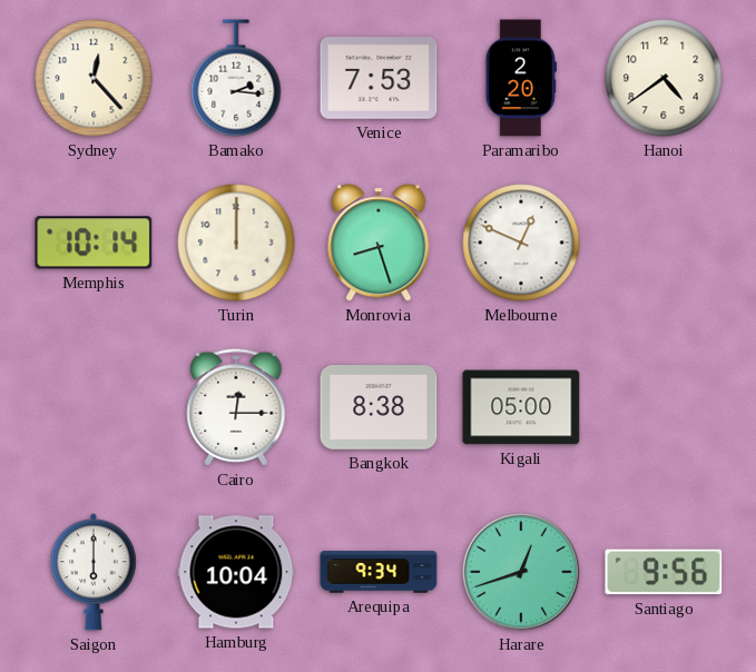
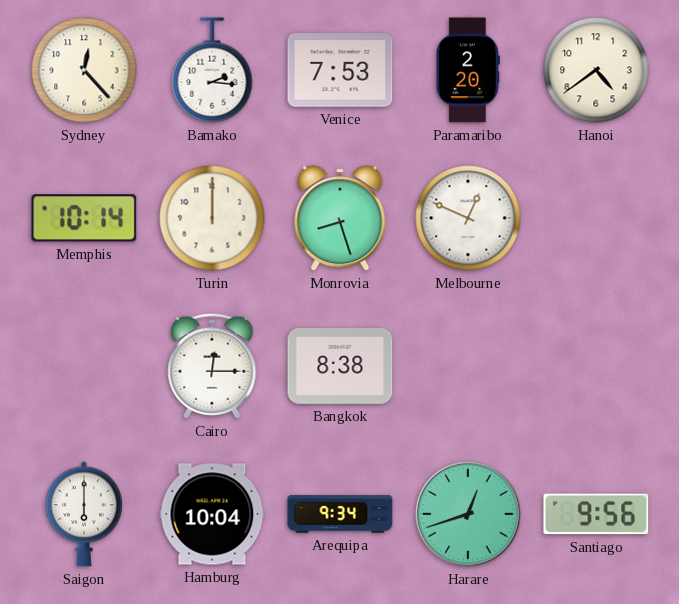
Kigali: 05:00 -> none (521, 407)
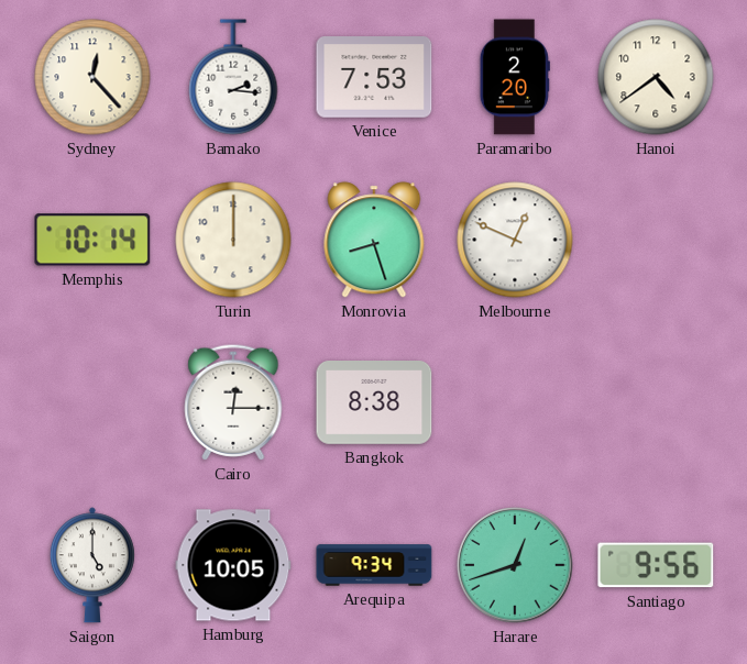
Saigon: 6:00 -> 5:00 (92, 565)
Hamburg: 10:04 -> 10:05 (233, 565)
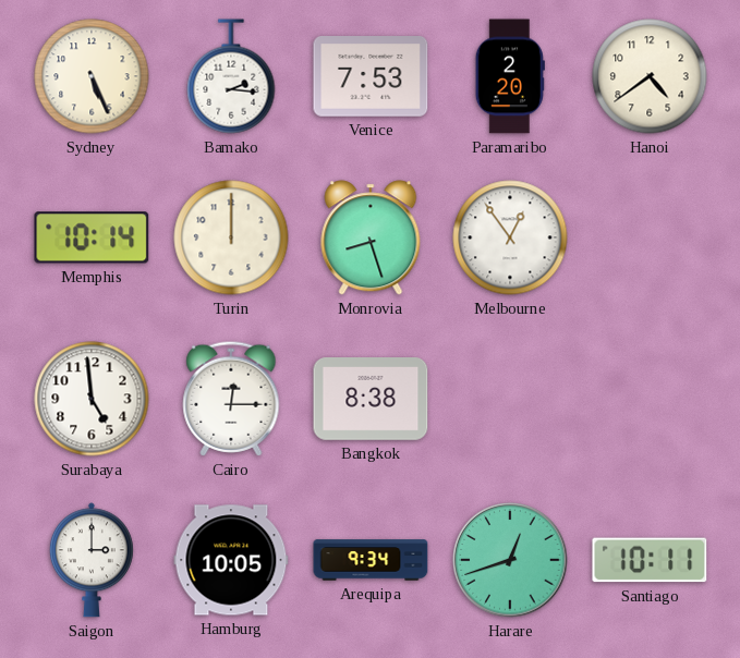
Sydney: 12:23 -> 5:26 (92, 76)
Melbourne: 12:49 -> 12:54 (510, 237)
Surabaya: none -> 4:59 (92, 399)
Saigon: 5:00 -> 3:00 (92, 560)
Santiago: 9:56 -> 10:11 (650, 560)
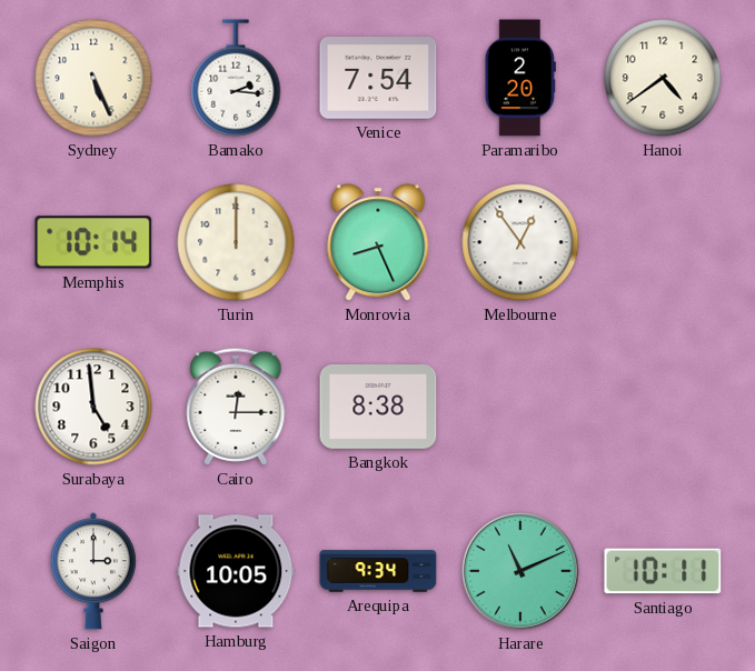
Venice: 7:53 -> 7:54 (378, 79)
Monrovia: 8:27 -> 8:26 (378, 242)
Harare: 12:42 -> 11:11 (520, 571)
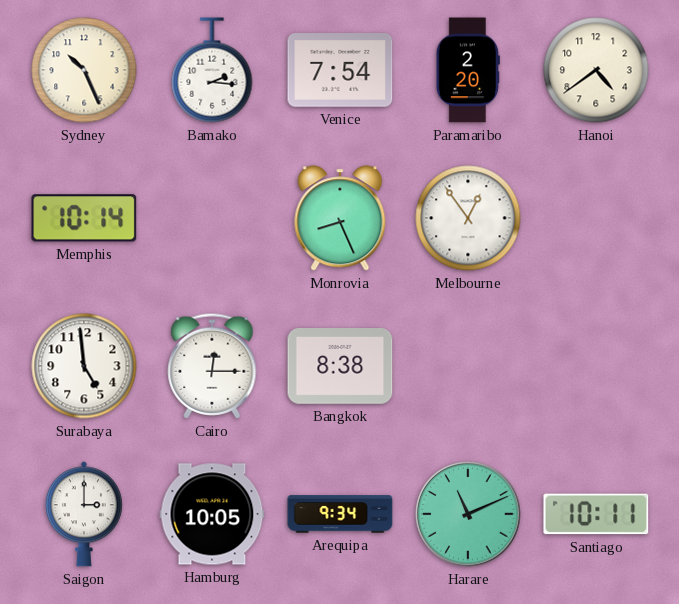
Sydney: 5:26 -> 10:26 (84, 70)
Turin: 12:00 -> none (236, 242)
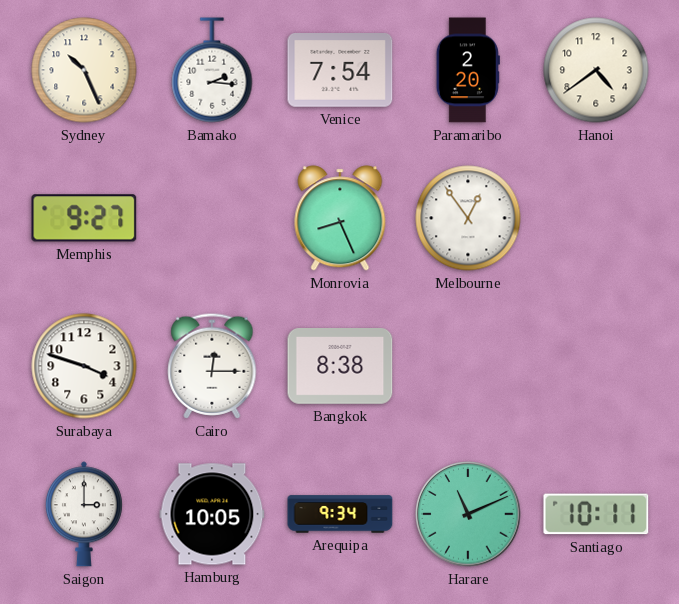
Memphis: 10:14 -> 9:27 (84, 218)
Surabaya: 4:59 -> 3:48 (84, 366)
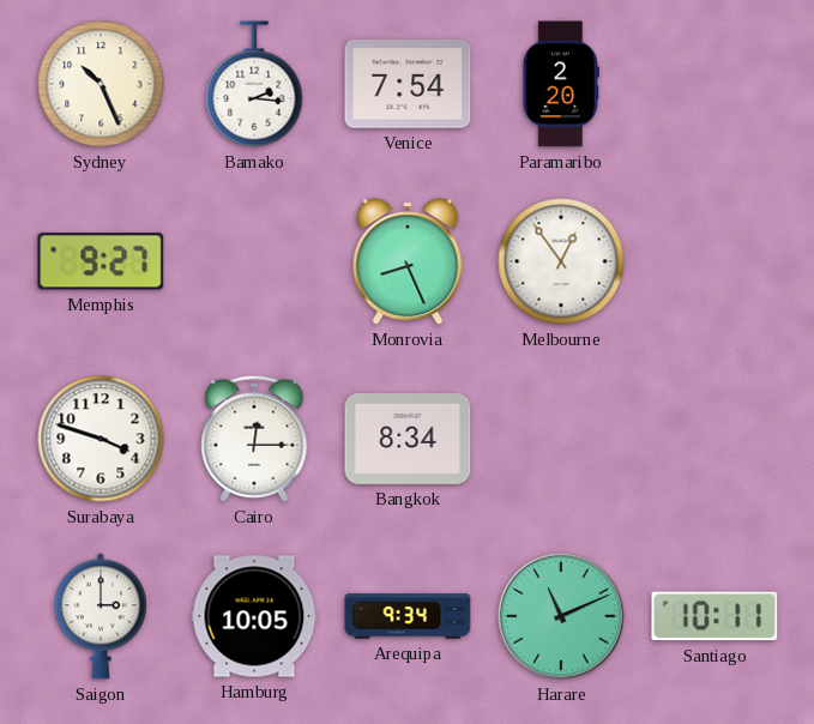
Hanoi: 4:39 -> none (596, 70)
Bangkok: 8:38 -> 8:34 (408, 440)
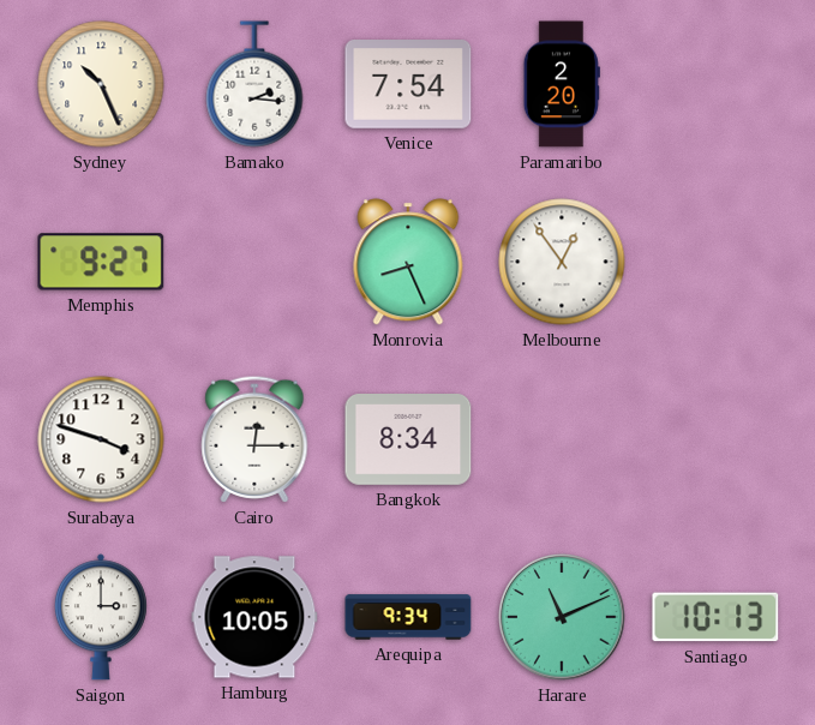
Santiago: 10:11 -> 10:13 (715, 617)
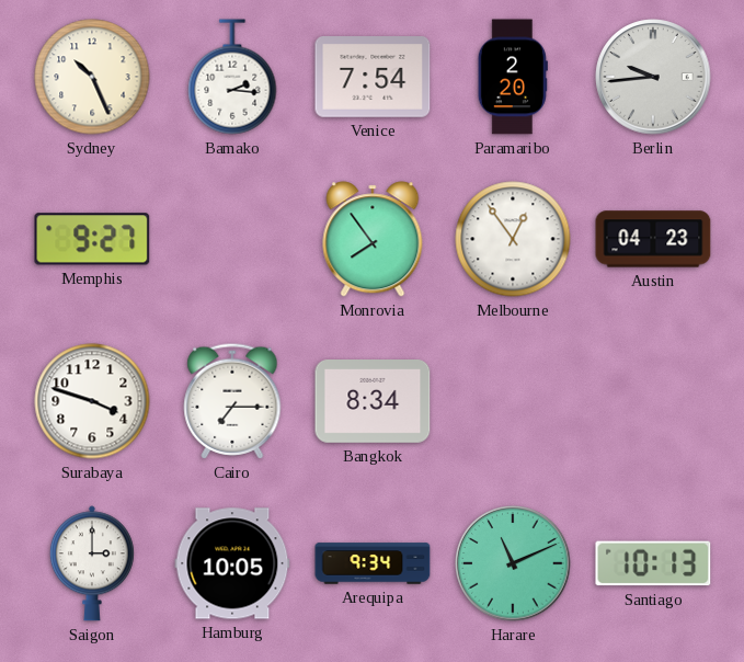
Berlin: none -> 9:44 (653, 77)
Monrovia: 8:26 -> 7:54 (373, 239)
Austin: none -> 04:23 (653, 239)
Cairo: 12:15 -> 7:15 (232, 401)
